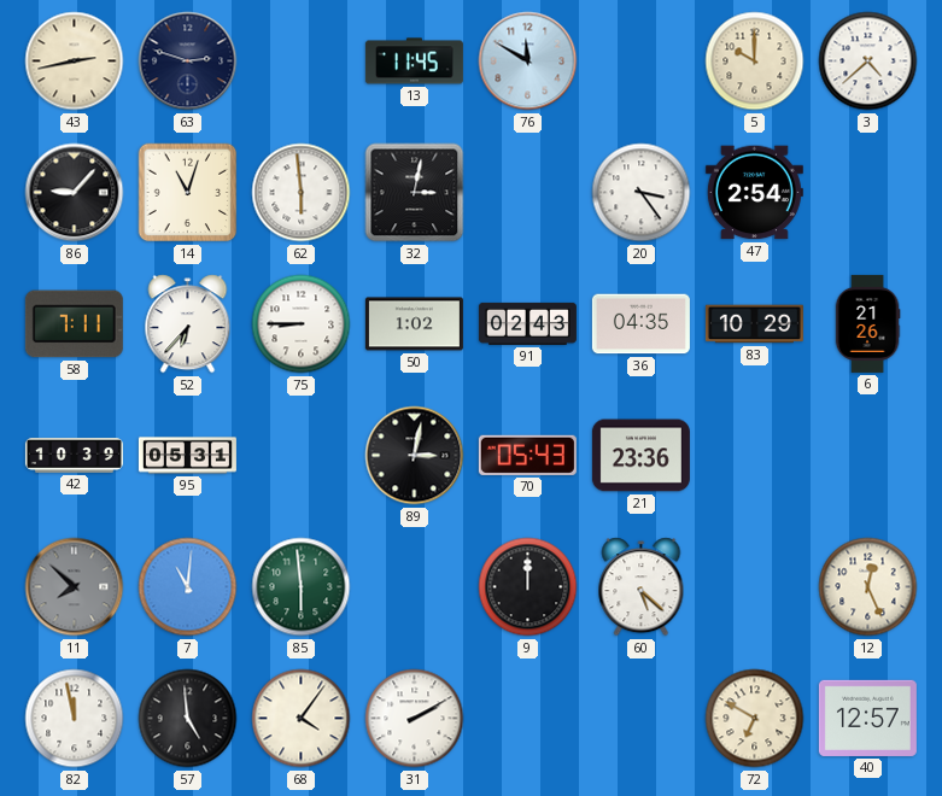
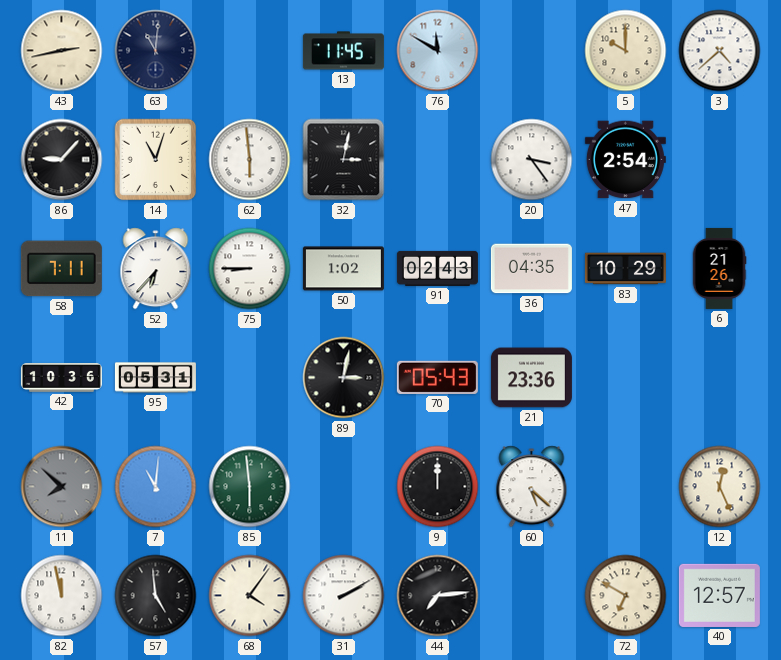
63: 2:48 -> 11:01 (156, 51)
42: 10:39 -> 10:36 (61, 378)
44: none -> 7:14 (438, 596)
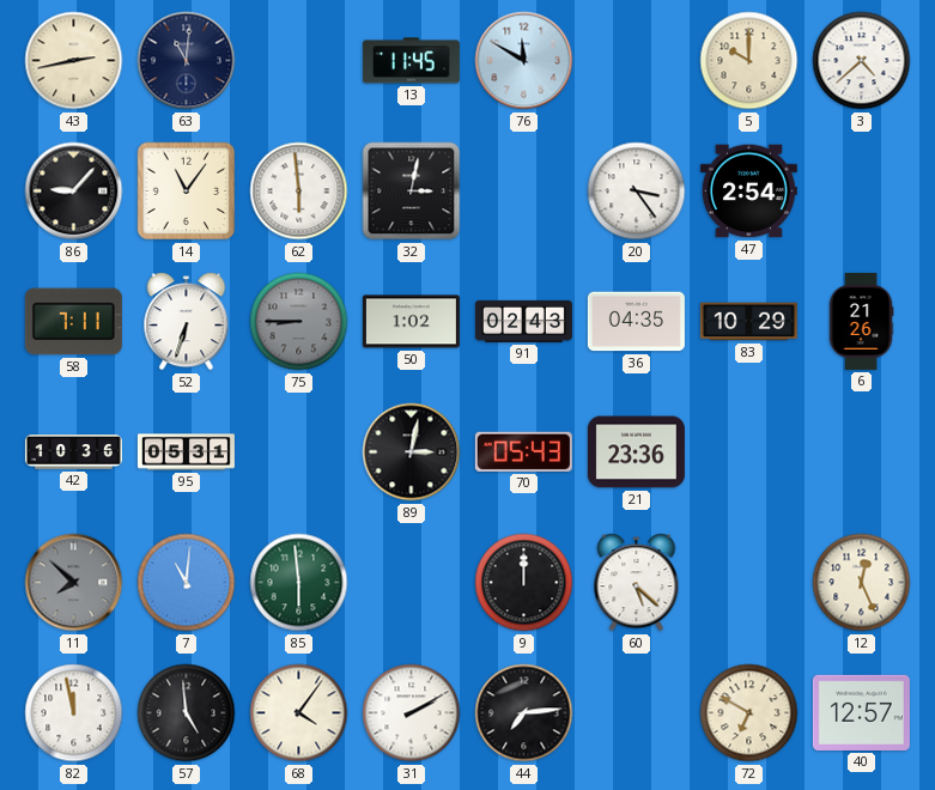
14: 11:03 -> 11:06 (187, 192)
52: 6:37 -> 6:33 (187, 322)
75 dial: white -> grey (299, 322)
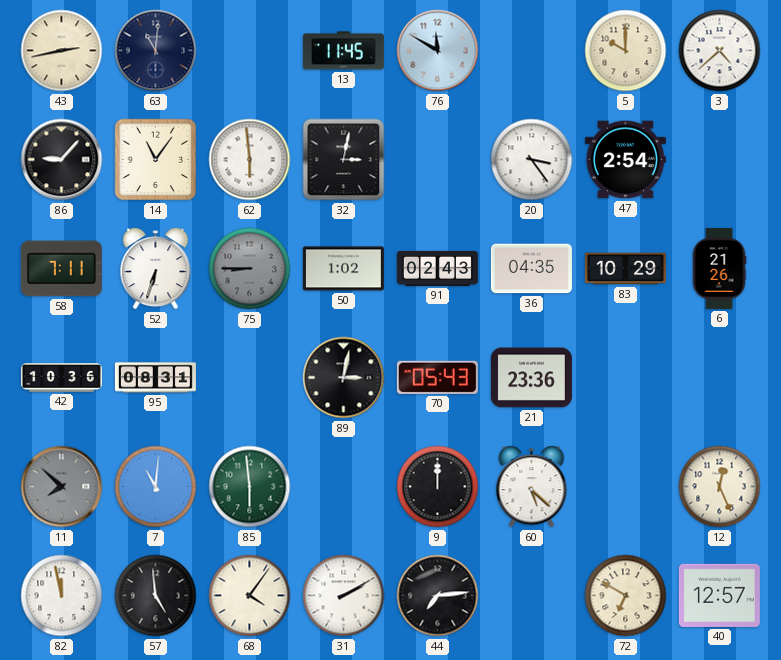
95: 05:31 -> 08:31 (155, 378)
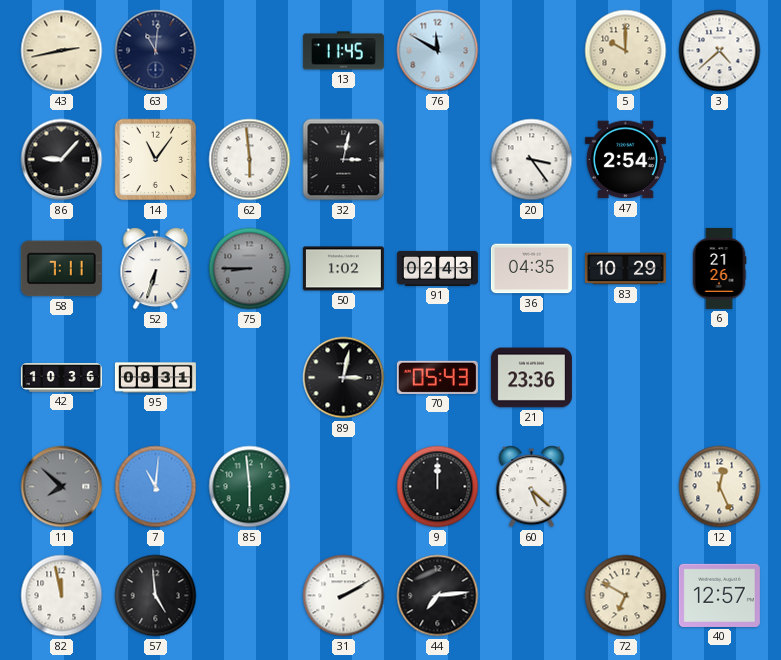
68: 4:06 -> none (250, 596)
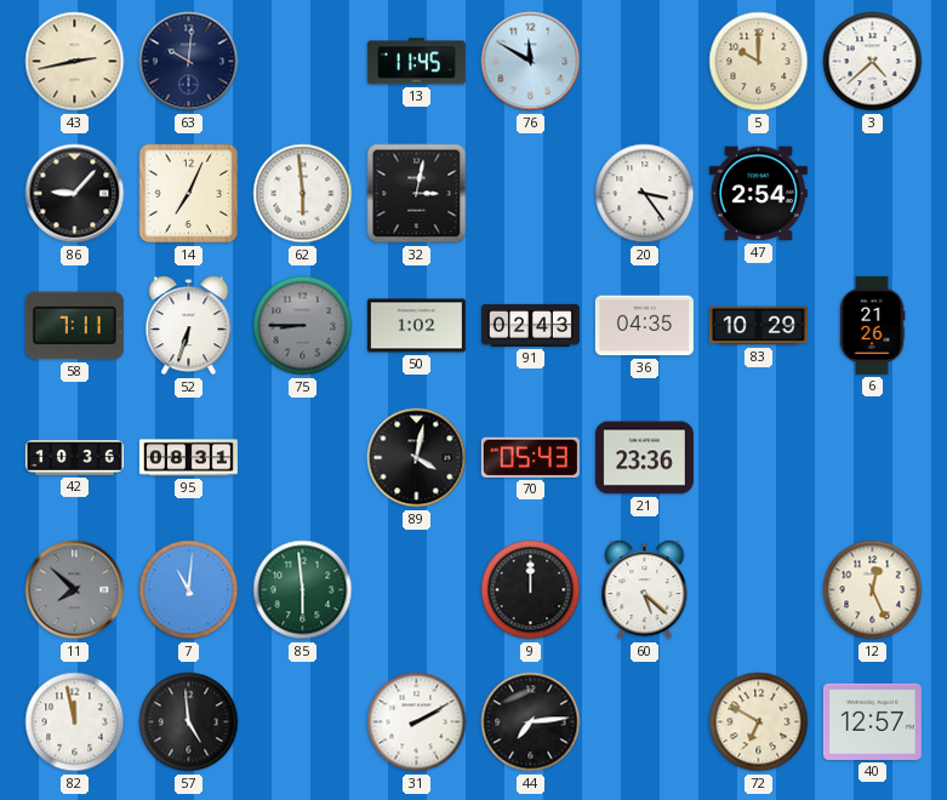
63: 11:01 -> 10:01 (189, 62)
14: 11:06 -> 7:04 (189, 194)
89: 3:02 -> 4:02 (417, 458)
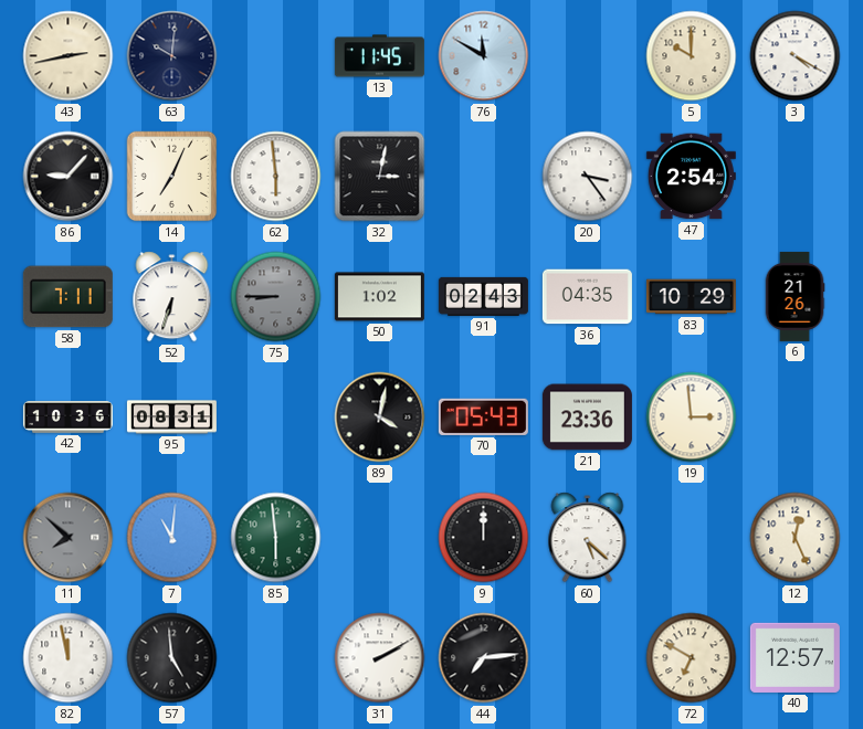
3: 4:38 -> 4:20 (796, 56)
19: none -> 2:59 (692, 418)
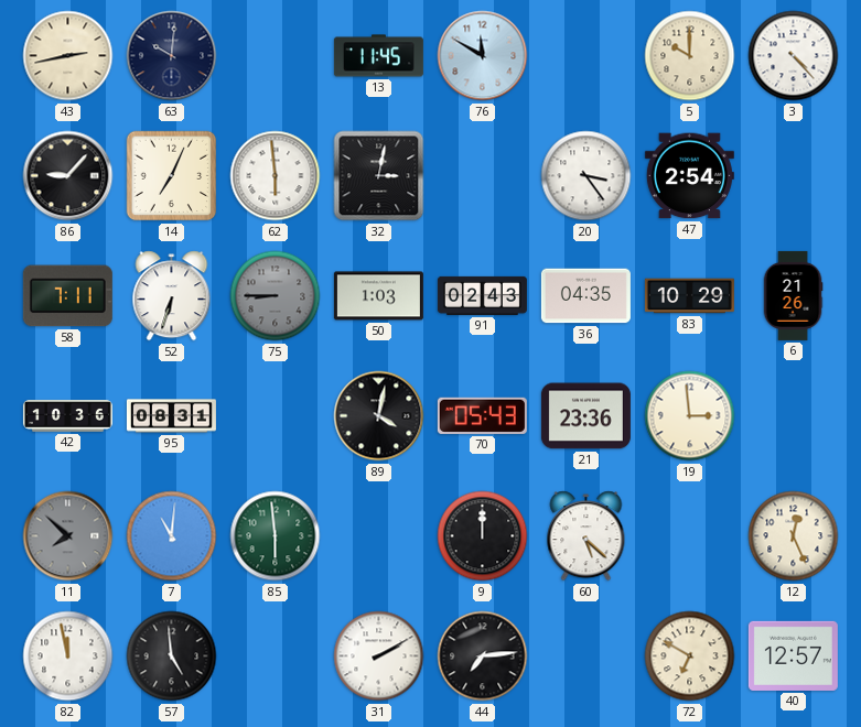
3: 4:20 -> 4:23 (794, 56)
50: 1:02 -> 1:03 (378, 296)
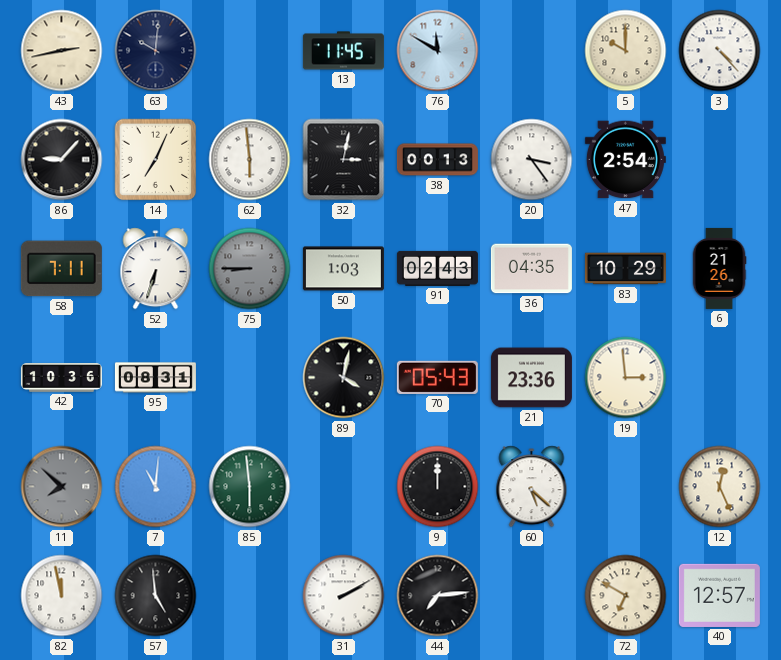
38: none -> 00:13 (437, 160)
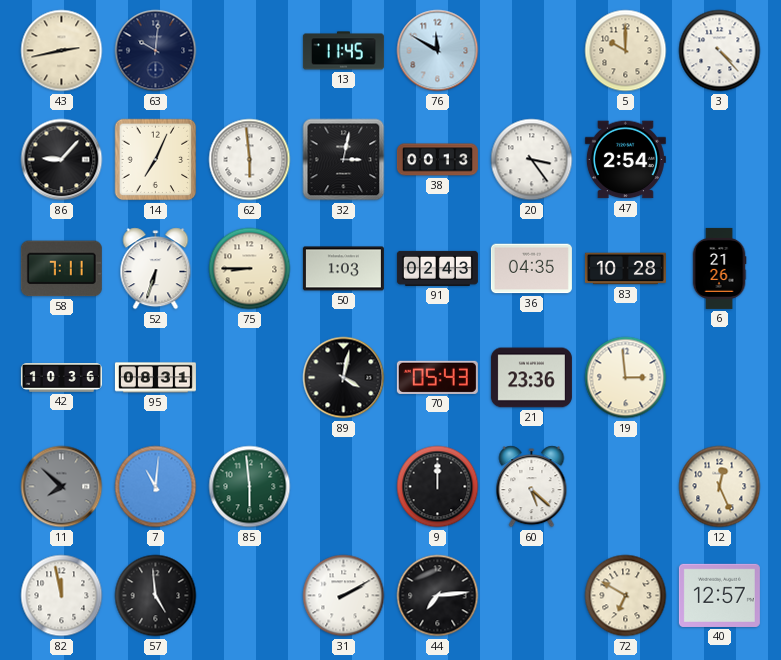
75 dial: grey -> cream (250, 269)
83: 10:29 -> 10:28 (625, 269)
